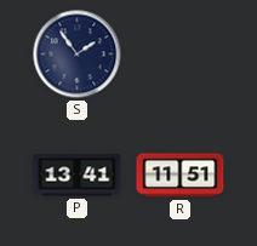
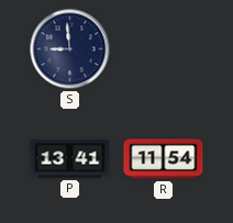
S: 1:54 -> 8:59 (70, 49)
R: 11:51 -> 11:54 (164, 159)
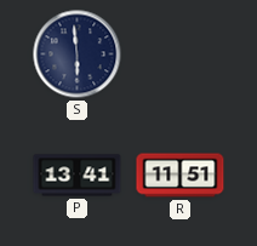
S: 8:59 -> 5:59 (78, 55)
R: 11:54 -> 11:51 (181, 176)
